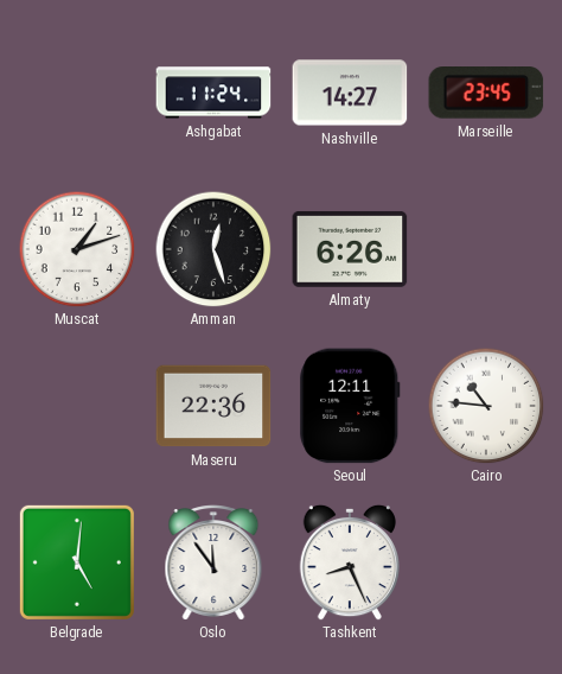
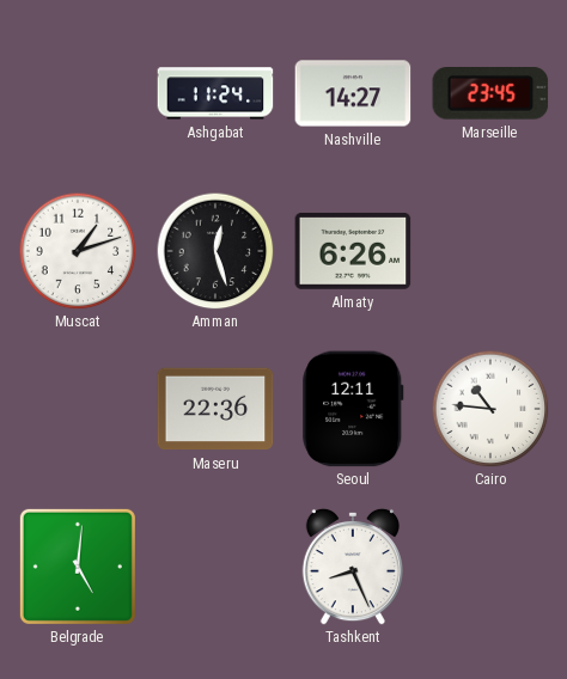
Oslo: 11:54 -> none (213, 562)
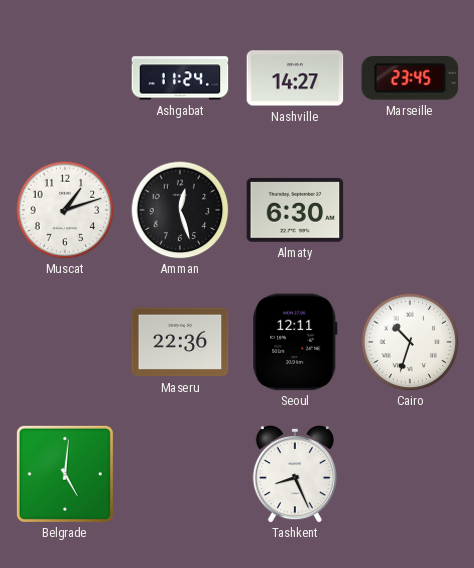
Almaty: 6:26 -> 6:30 (295, 210)
Cairo: 10:46 -> 10:33 (410, 342)
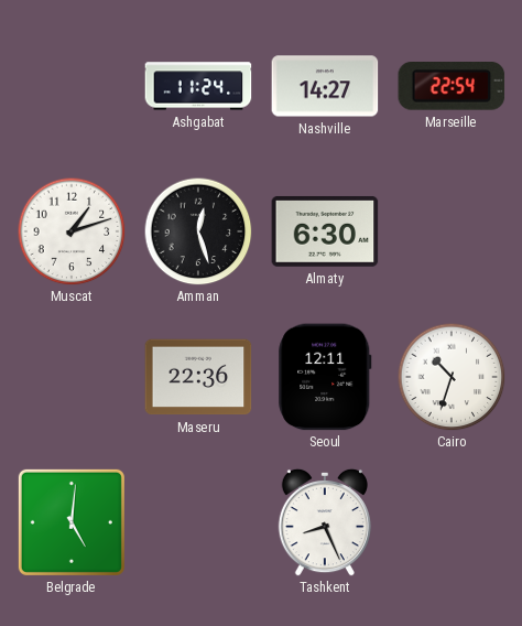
Marseille: 23:45 -> 22:54 (452, 87)
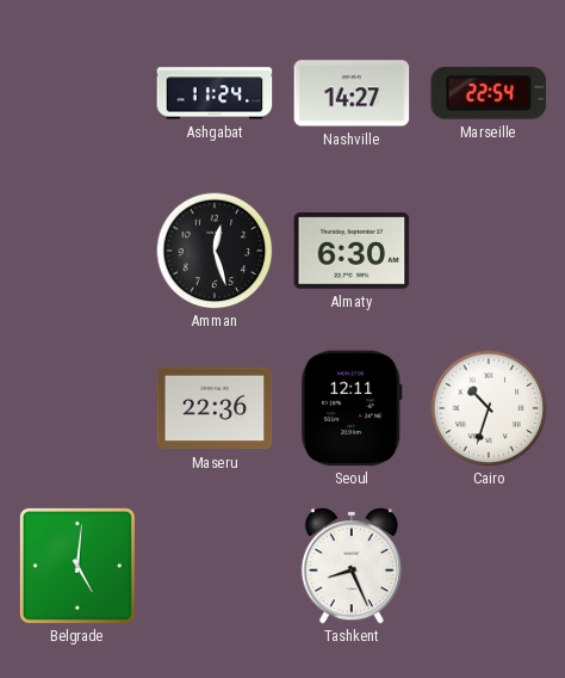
Muscat: 1:12 -> none (72, 231)
